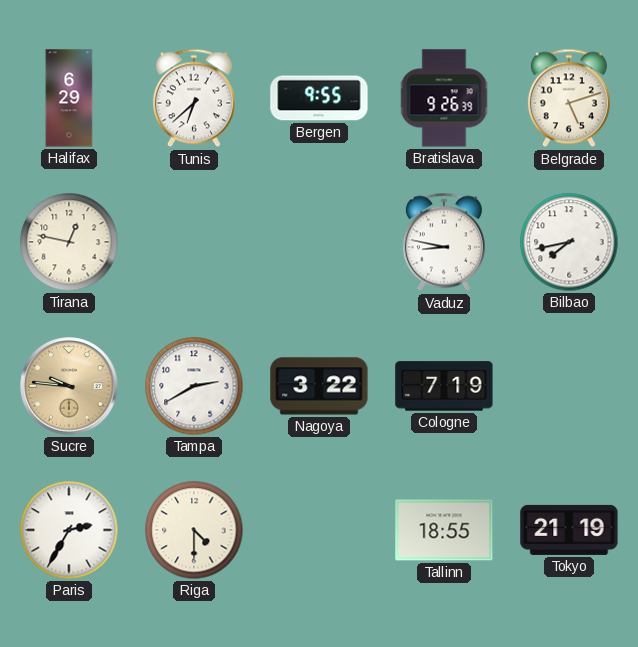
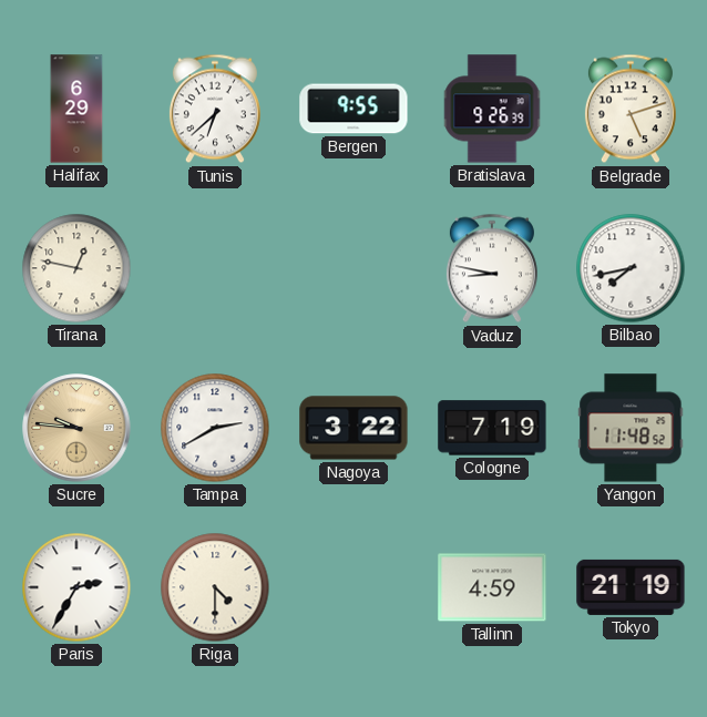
Yangon: none -> 11:48 (631, 428)
Tallinn: 18:55 -> 4:59 (492, 587)
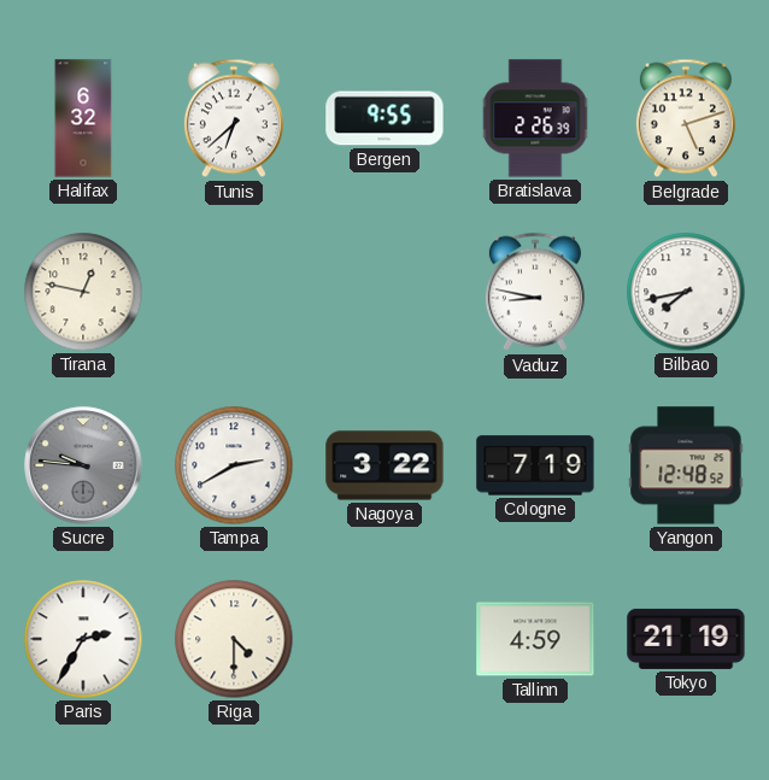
Halifax: 6:29 -> 6:32 (83, 118)
Bratislava: 9:26 -> 2:26 (535, 118)
Sucre dial: champagne -> grey (83, 465)
Yangon: 11:48 -> 12:48 (686, 465)
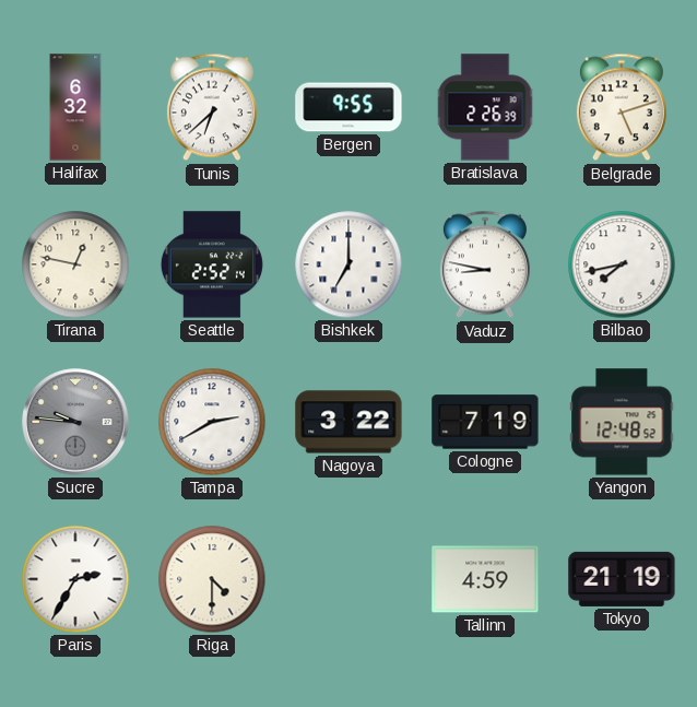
Seattle: none -> 2:52 (212, 264)
Bishkek: none -> 7:00 (349, 264)
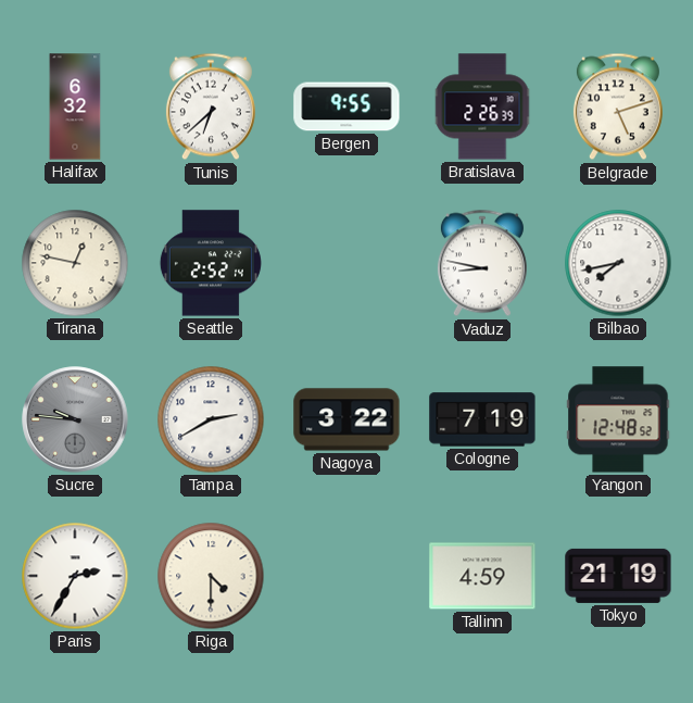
Bishkek: 7:00 -> none (349, 264)
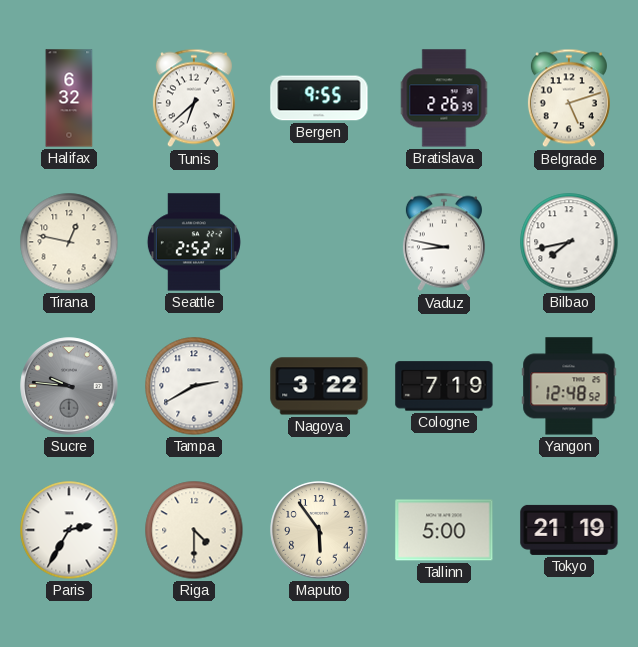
Maputo: none -> 5:54 (319, 530)
Tallinn: 4:59 -> 5:00 (444, 530)
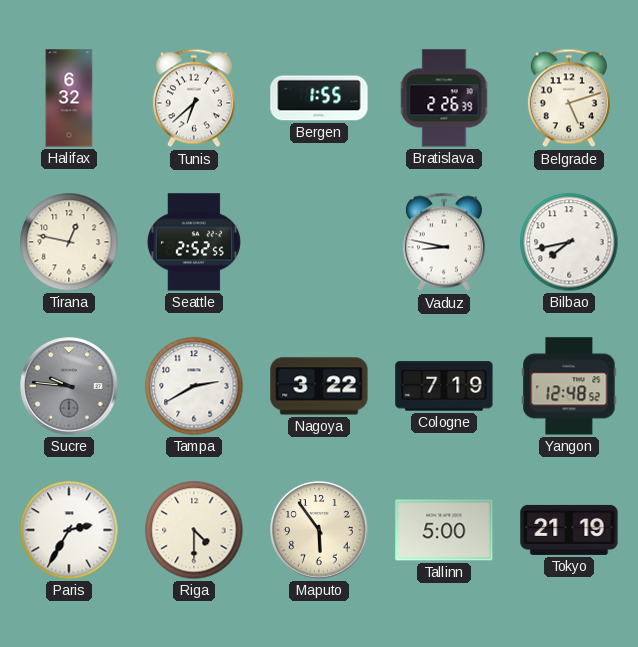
Bergen: 9:55 -> 1:55 (319, 98)
Seattle: 2:52:14 -> 2:52:55 (194, 242)
